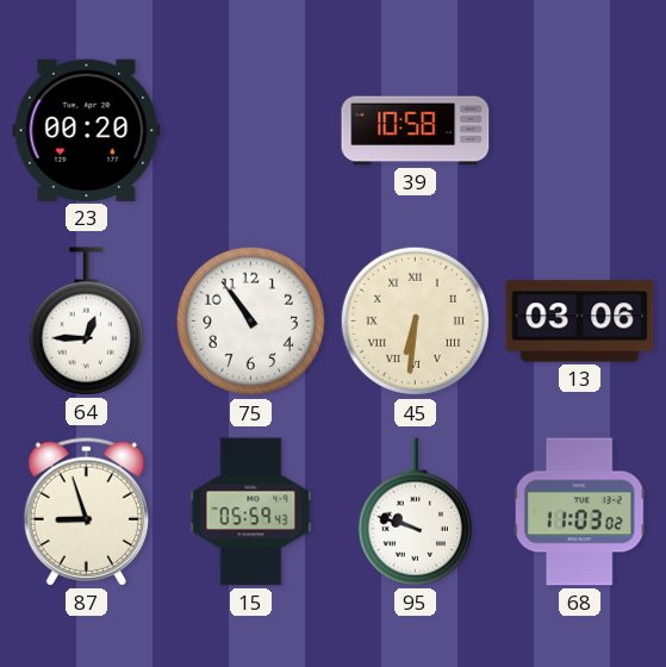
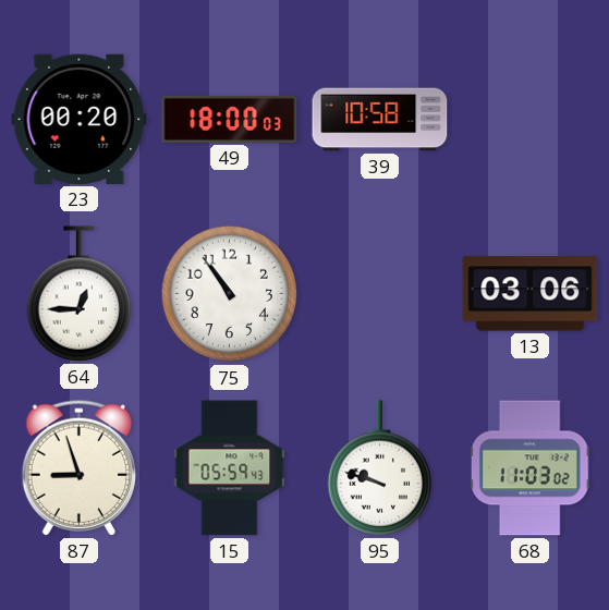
49: none -> 18:00 (230, 119)
45: 6:31 -> none (416, 322)
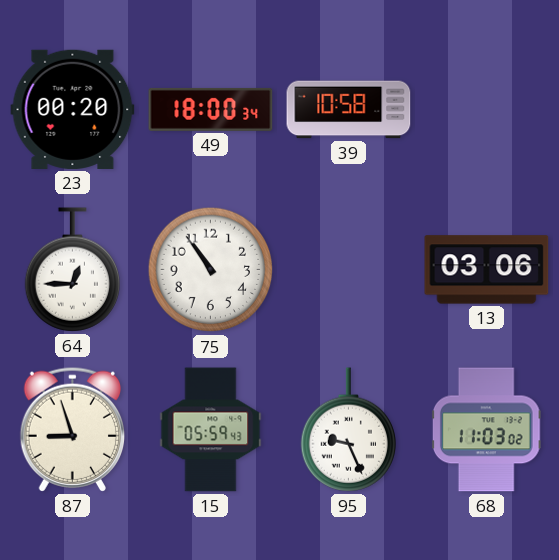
49: 18:00:03 -> 18:00:34 (211, 109)
95: 9:48 -> 9:26 (348, 430)
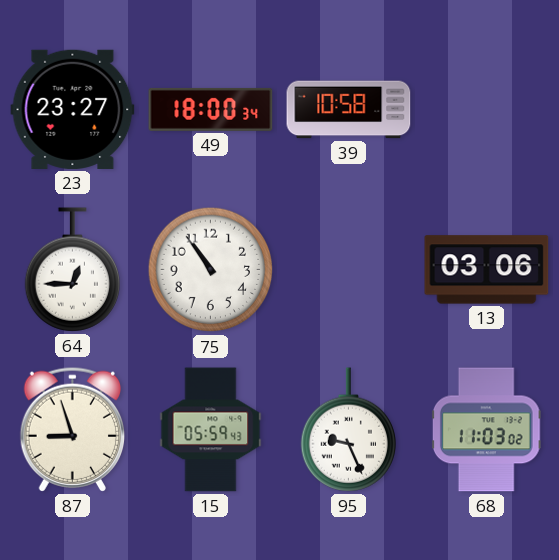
23: 00:20 -> 23:27 (73, 109)
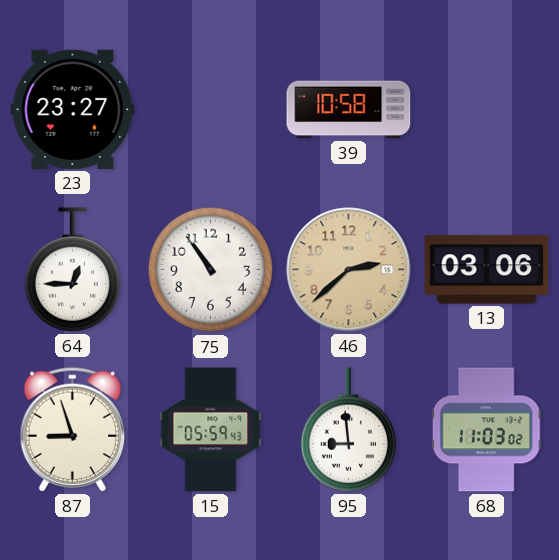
49: 18:00 -> none (211, 109)
46: none -> 2:38 (349, 270)
95: 9:26 -> 8:59 (348, 430)
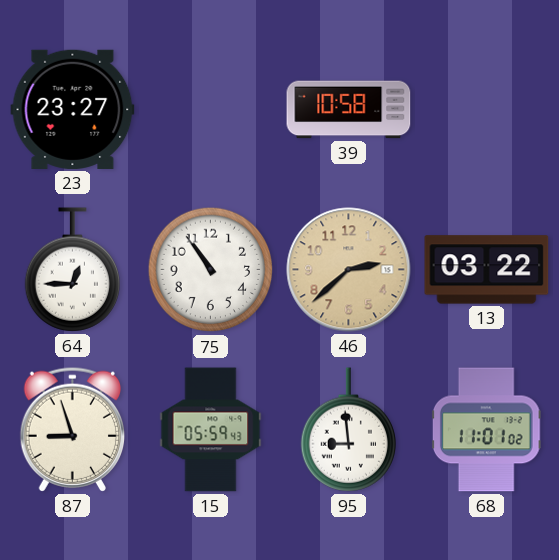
13: 03:06 -> 03:22 (487, 270)
68: 11:03 -> 11:01 (486, 430)
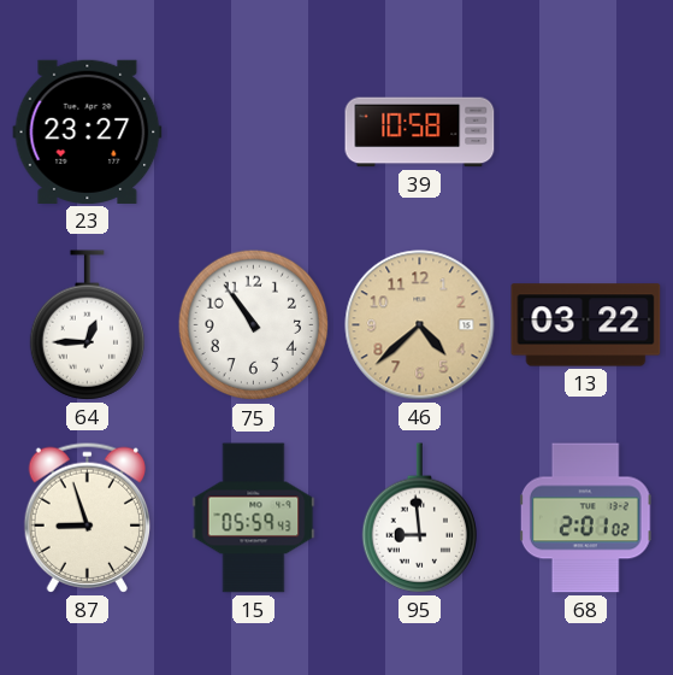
46: 2:38 -> 4:38 (420, 325)
68: 11:01 -> 2:01 (585, 518)
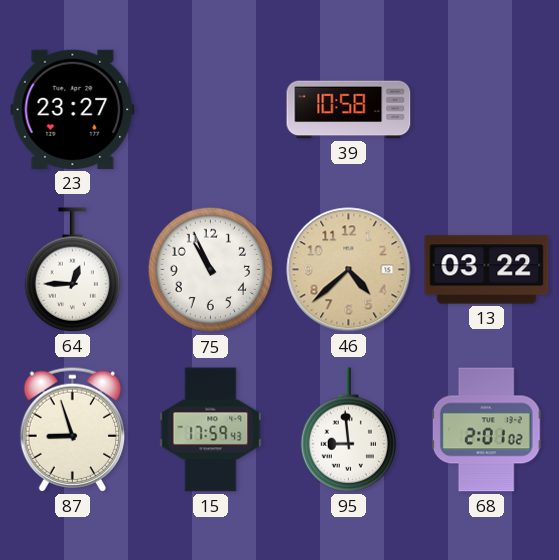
75: 10:54 -> 10:56 (211, 270)
15: 05:59 -> 17:59 (211, 430)
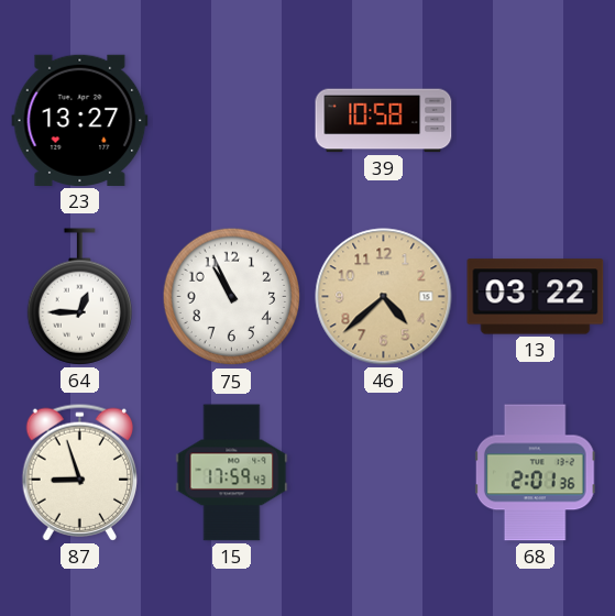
23: 23:27 -> 13:27 (80, 120)
95: 8:59 -> none (348, 430)
68: 2:01:02 -> 2:01:36 (535, 473)
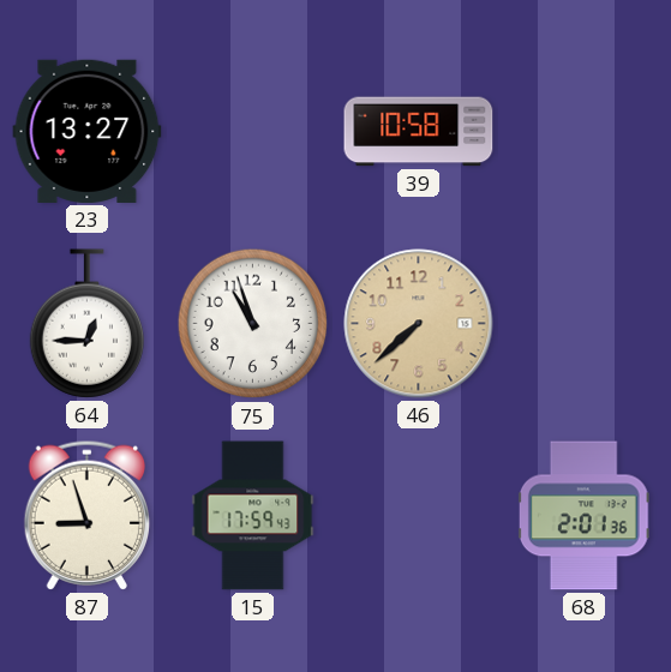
75: 10:56 -> 10:57 (253, 324)
46: 4:38 -> 7:38 (419, 324)
13: 03:22 -> none (536, 297)
